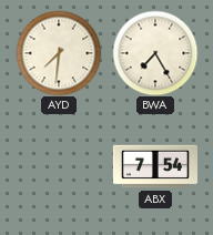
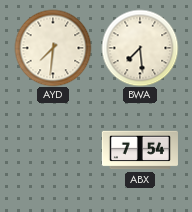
BWA: 7:25 -> 7:29 (140, 48)
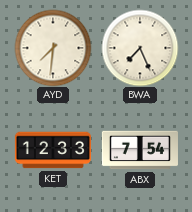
BWA: 7:29 -> 7:26 (140, 48)
KET: none -> 12:33 (53, 150)
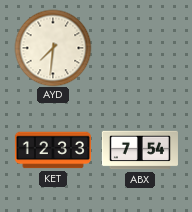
BWA: 7:26 -> none (140, 48)
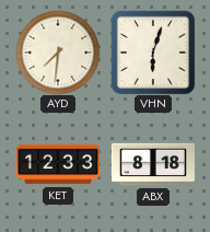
VHN: none -> 6:03 (153, 53)
ABX: 7:54 -> 8:18 (153, 164)
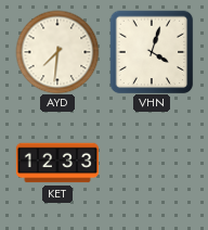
VHN: 6:03 -> 4:03 (152, 52)
ABX: 8:18 -> none (153, 164)
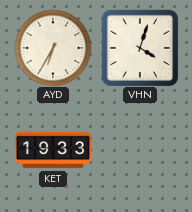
AYD: 7:31 -> 6:35 (53, 48)
KET: 12:33 -> 19:33 (53, 150)
